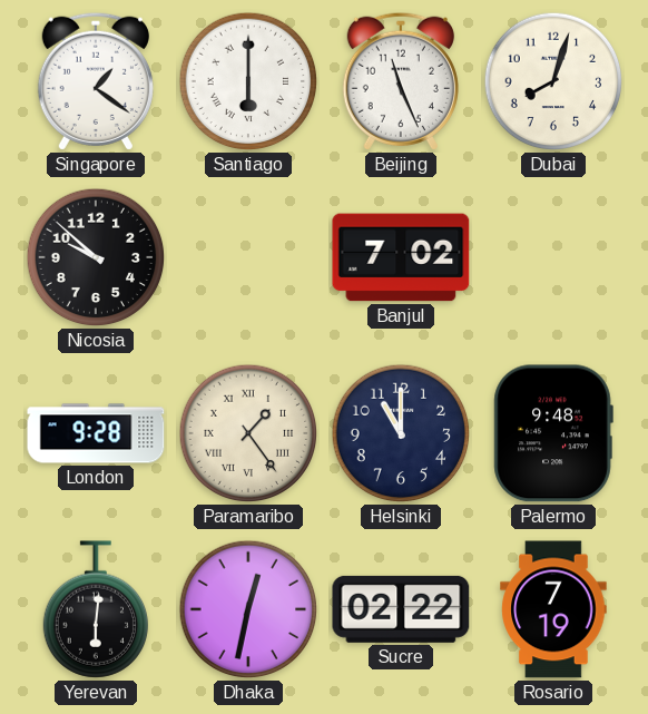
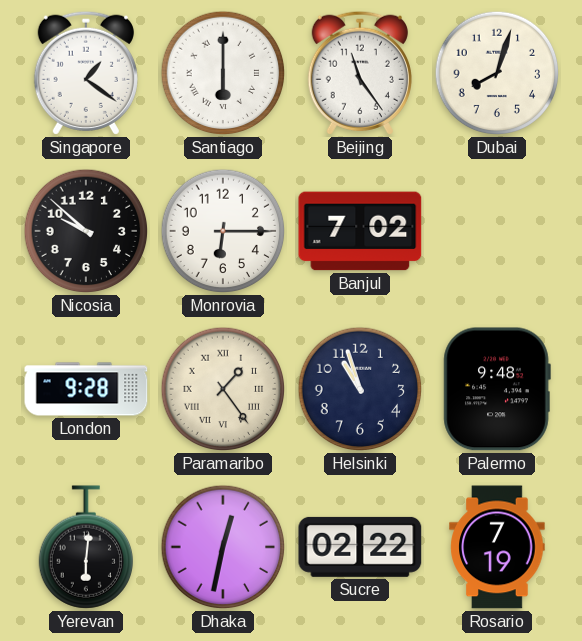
Beijing: 11:26 -> 11:24 (360, 73)
Monrovia: none -> 6:15 (223, 231)
Helsinki: 11:00 -> 10:57 (360, 389)
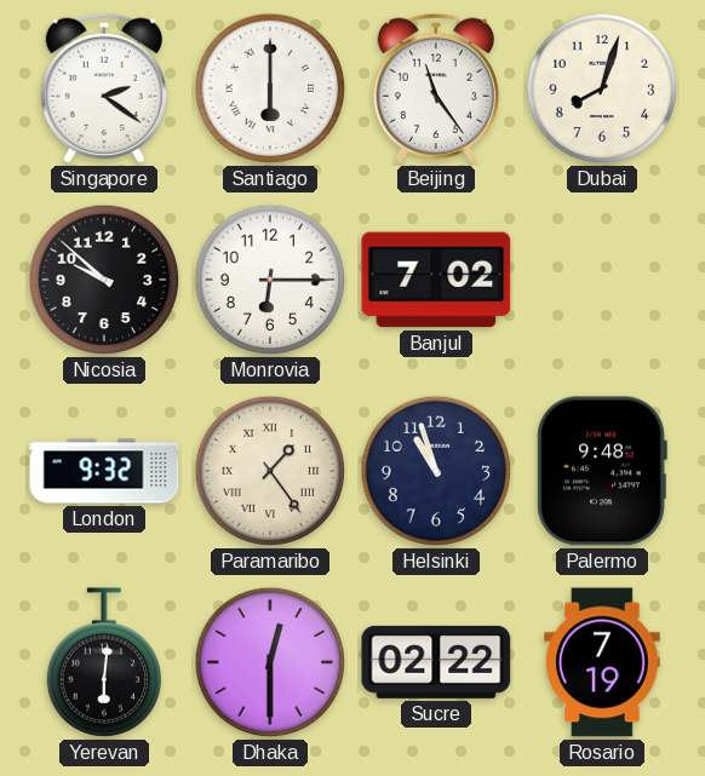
Singapore: 1:21 -> 2:21 (104, 88)
London: 9:28 -> 9:32 (104, 471)
Dhaka: 12:32 -> 12:30 (270, 662)
